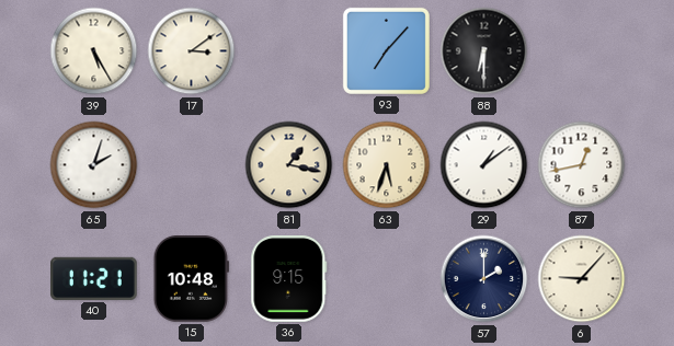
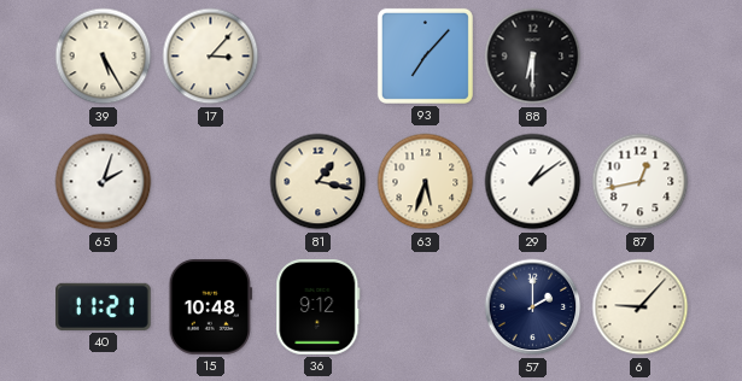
17: 3:09 -> 3:07 (211, 57)
36: 9:15 -> 9:12 (319, 307)
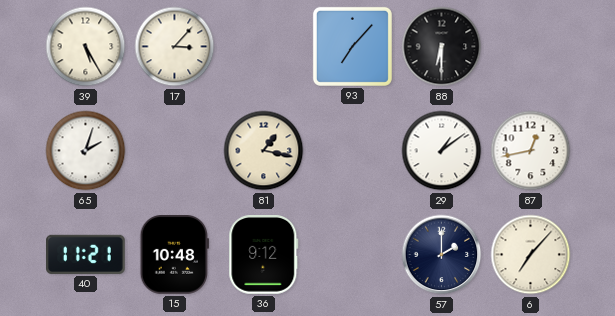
63: 5:33 -> none (426, 182)
6: 9:07 -> 7:07 (531, 255)
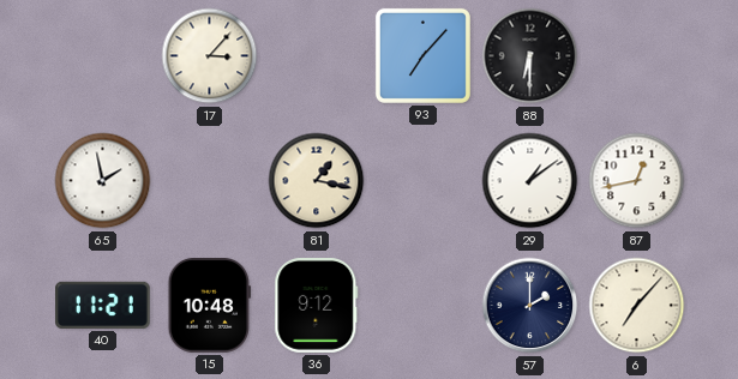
39: 5:25 -> none (86, 47)
65: 2:03 -> 1:58 (103, 181)
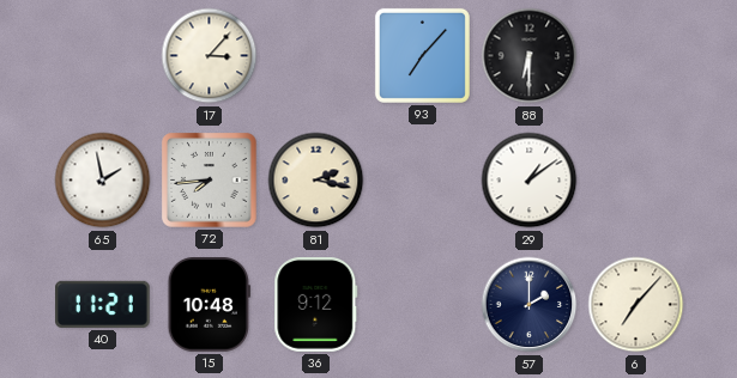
72: none -> 7:44 (210, 181)
81: 1:17 -> 2:17 (316, 181)
87: 12:43 -> none (637, 181)
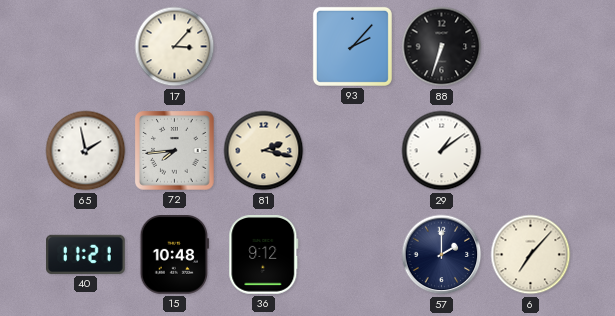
93: 7:07 -> 2:07 (352, 46)
88: 6:30 -> 6:33 (442, 47)
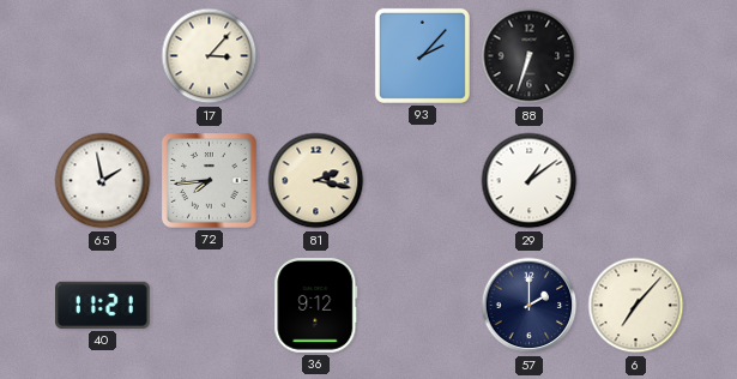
15: 10:48 -> none (174, 255)
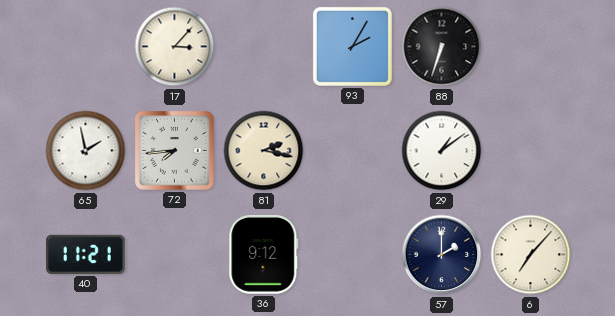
93: 2:07 -> 2:05 (352, 46)
